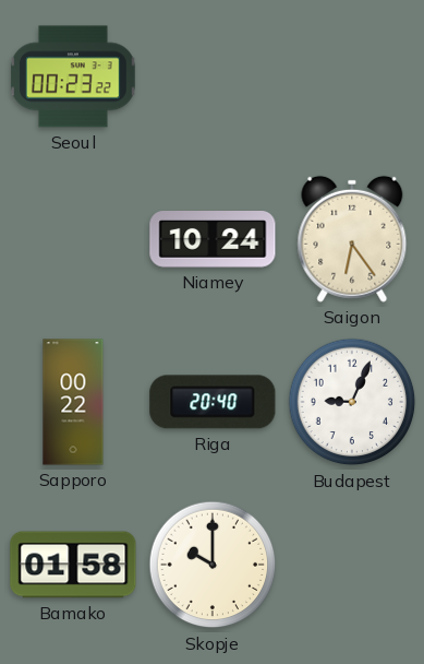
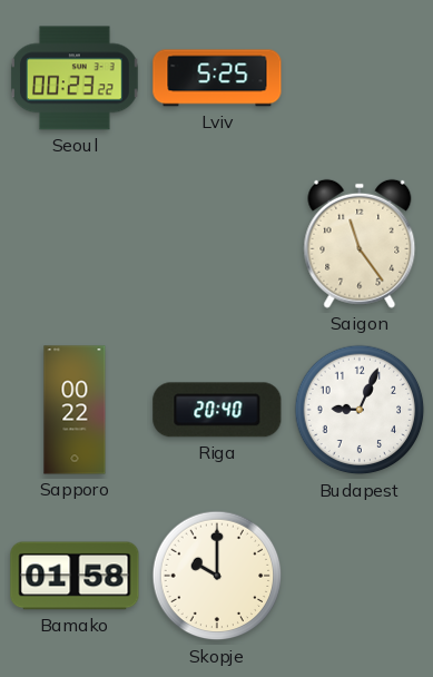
Lviv: none -> 5:25 (217, 78)
Niamey: 10:24 -> none (213, 240)
Saigon: 6:24 -> 11:24 (360, 244)
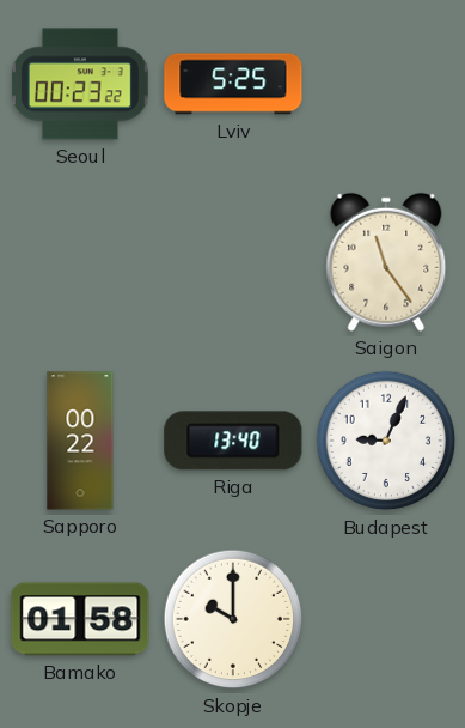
Riga: 20:40 -> 13:40 (233, 441)
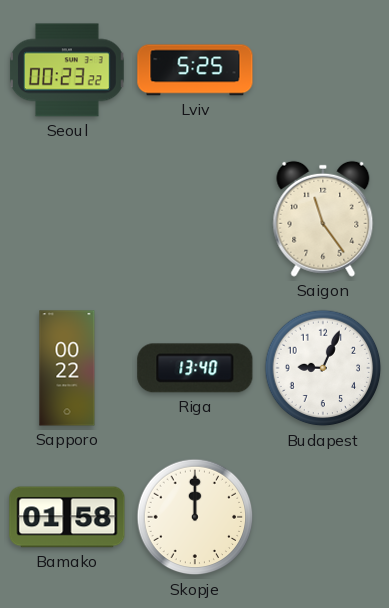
Skopje: 10:00 -> 12:00 (195, 517)
